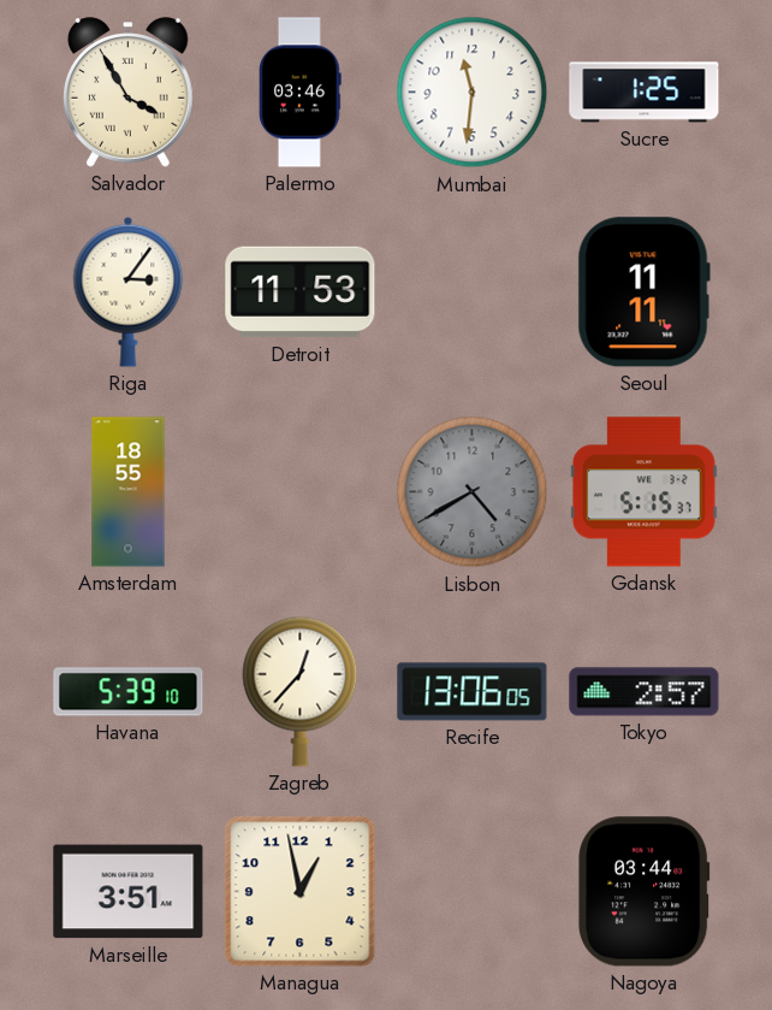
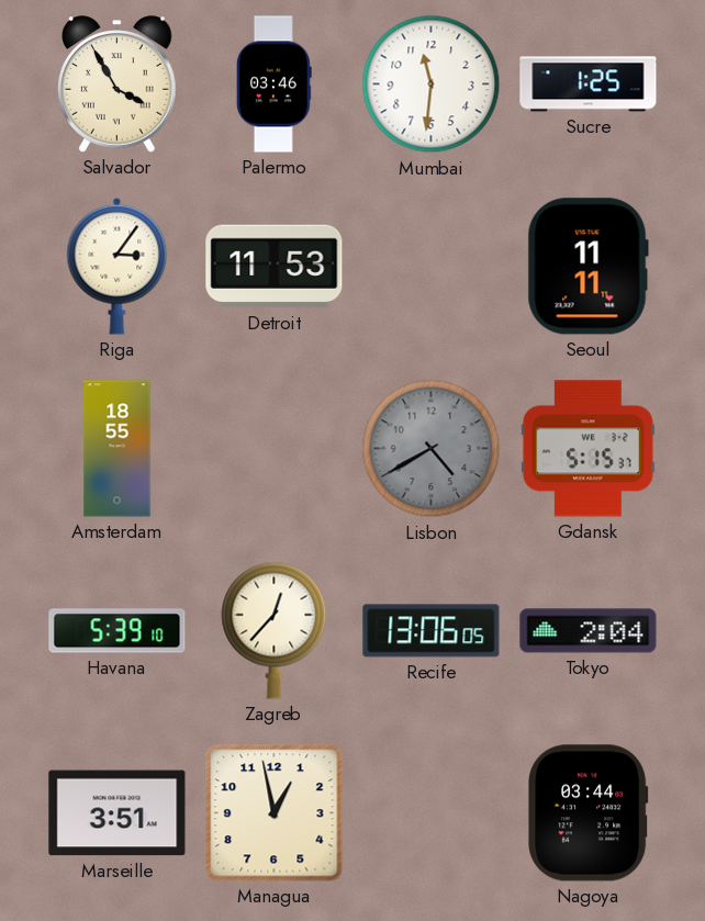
Tokyo: 2:57 -> 2:04 (589, 631)
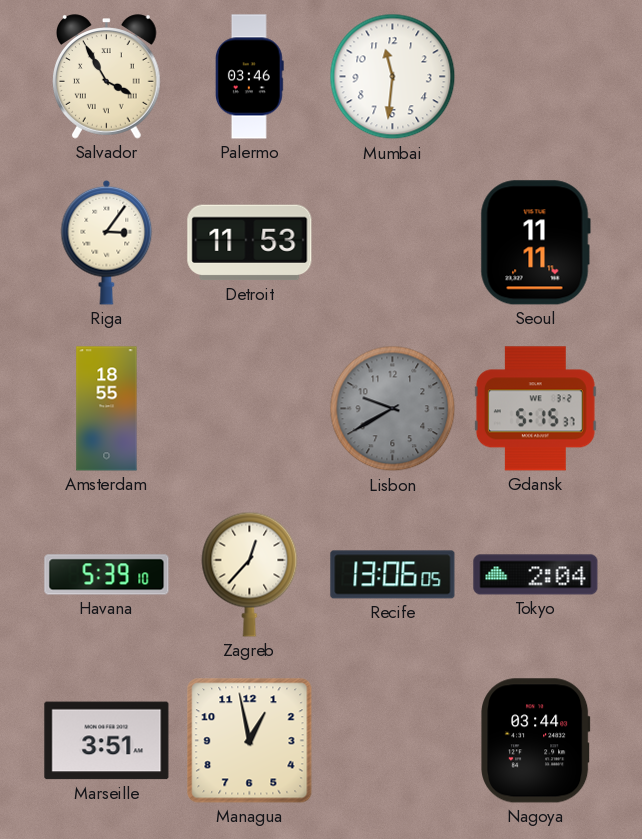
Sucre: 1:25 -> none (589, 85)
Lisbon: 4:40 -> 9:40 (393, 409)
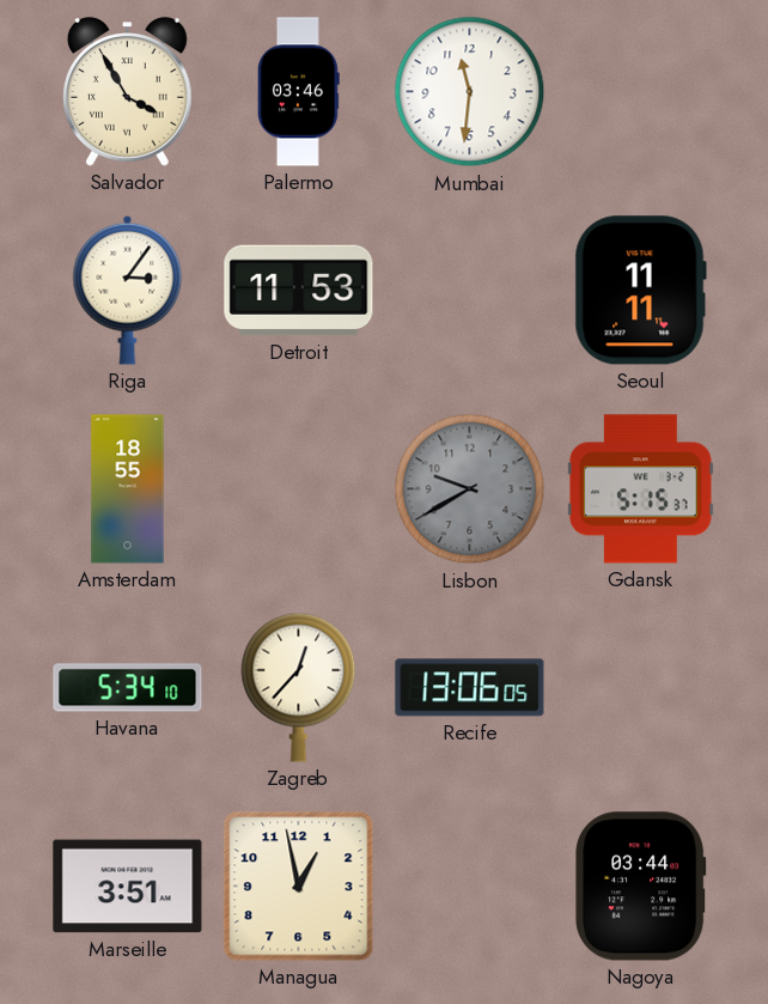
Havana: 5:39 -> 5:34 (128, 688)
Tokyo: 2:04 -> none (536, 575)
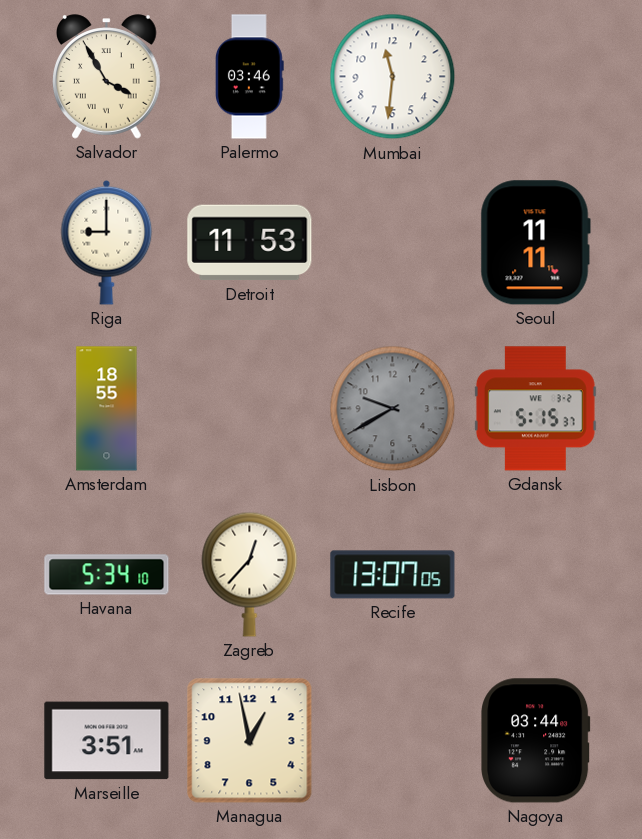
Riga: 3:06 -> 9:00 (107, 242)
Recife: 13:06 -> 13:07 (393, 575)
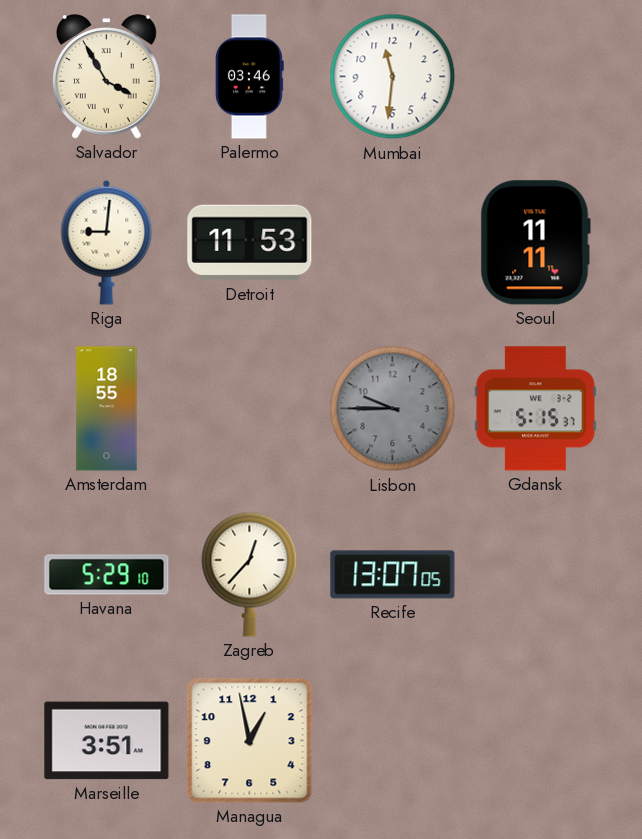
Riga: 9:00 -> 9:01 (107, 242)
Lisbon: 9:40 -> 9:45 (393, 409)
Havana: 5:34 -> 5:29 (107, 575)
Nagoya: 03:44 -> none (536, 741)
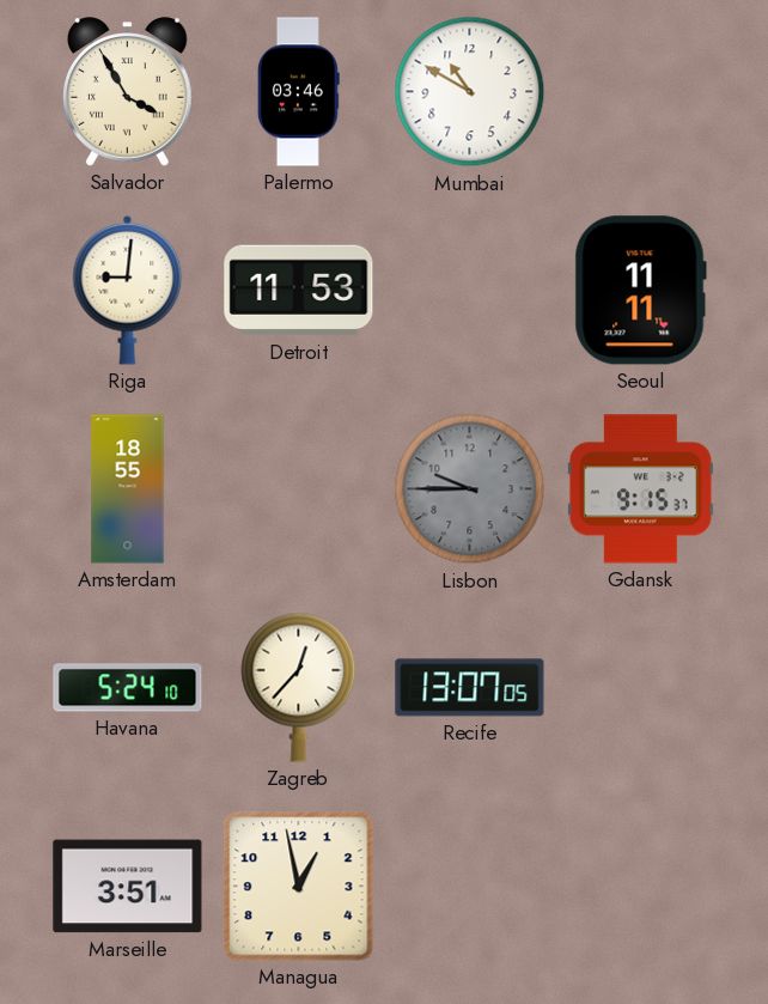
Mumbai: 11:31 -> 10:50 (470, 92)
Gdansk: 5:15 -> 9:15 (640, 489)
Havana: 5:29 -> 5:24 (128, 688)
